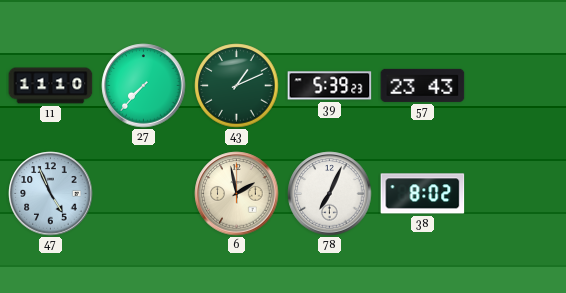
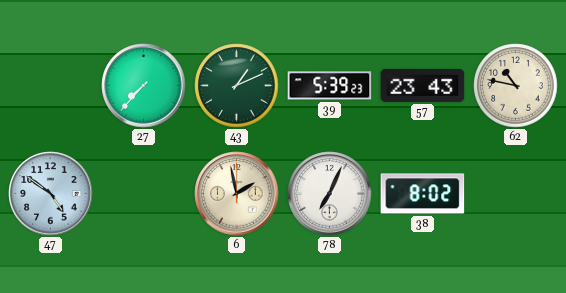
11: 11:10 -> none (51, 86)
62: none -> 10:47 (516, 86)
47: 4:56 -> 4:51 (51, 194)
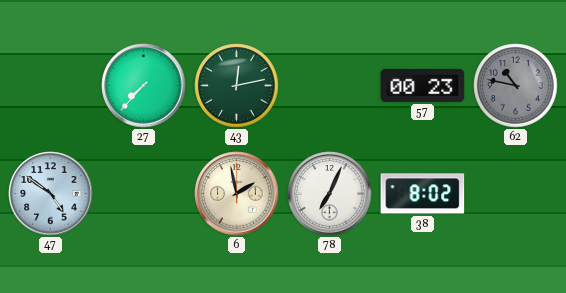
43: 1:11 -> 12:13 (237, 86)
39: 5:39 -> none (330, 86)
57: 23:43 -> 00:23 (423, 85)
62 dial: cream -> grey (516, 86)
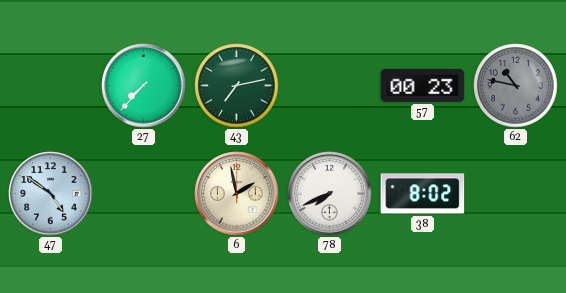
43: 12:13 -> 7:13 (237, 86)
78: 7:04 -> 7:41 (330, 194)
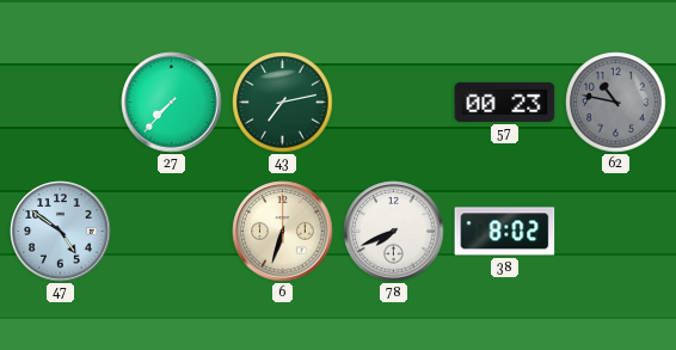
6: 1:58 -> 6:33 (283, 232)
